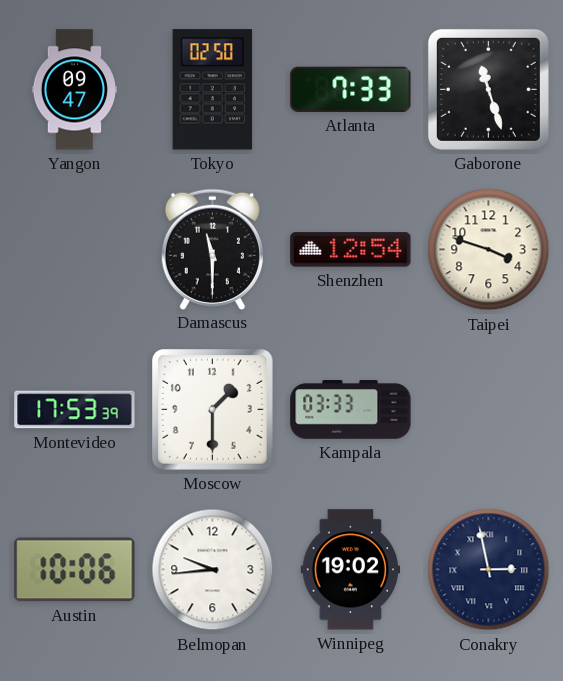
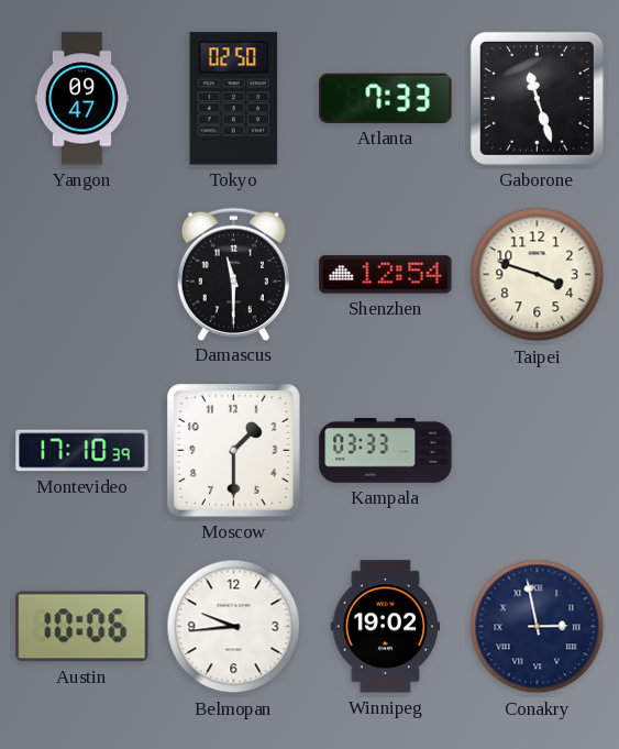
Montevideo: 17:53 -> 17:10 (82, 451)
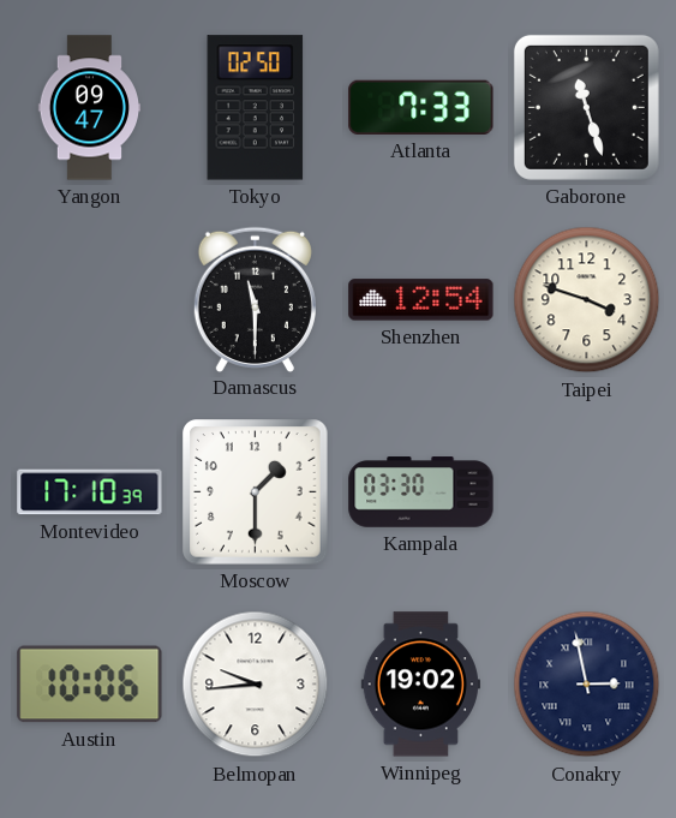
Kampala: 03:33 -> 03:30 (421, 492)
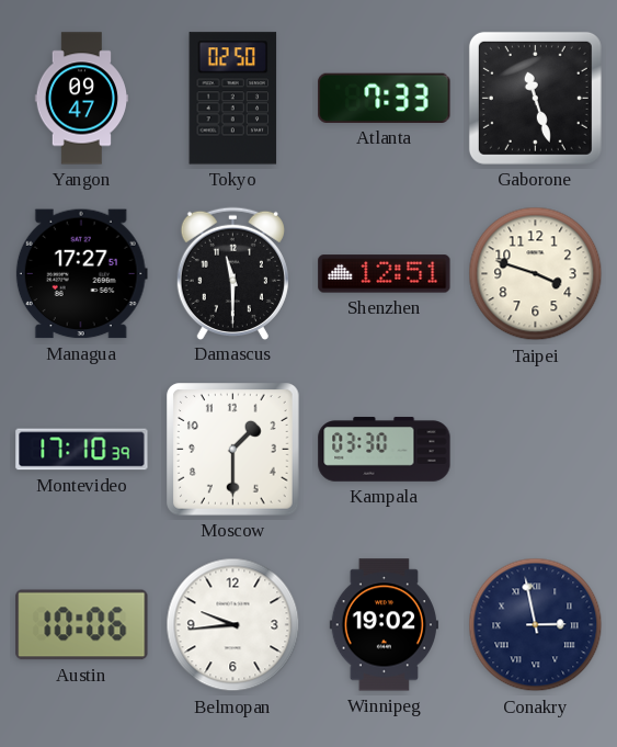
Managua: none -> 17:27 (81, 274)
Shenzhen: 12:54 -> 12:51 (385, 274)
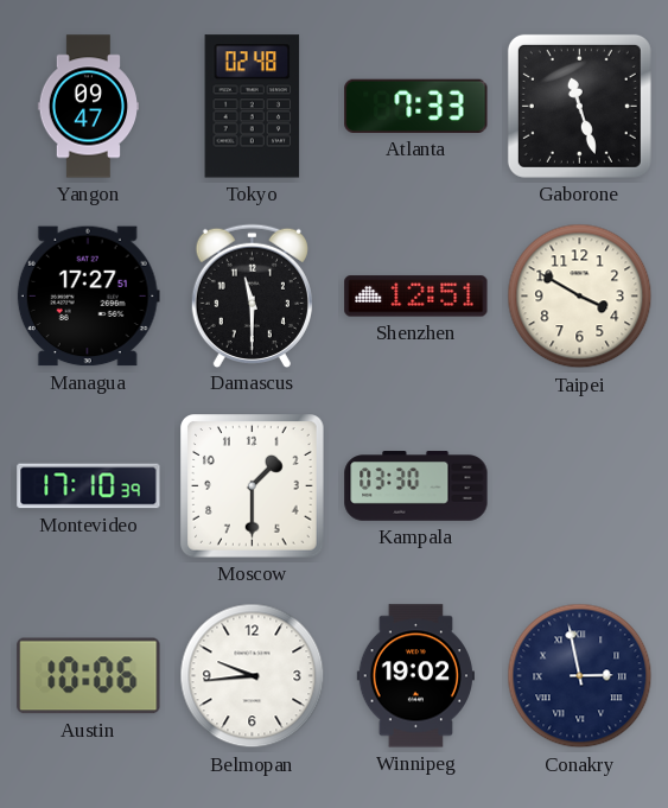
Tokyo: 02:50 -> 02:48 (253, 107)
Taipei: 3:48 -> 3:50 (580, 297)
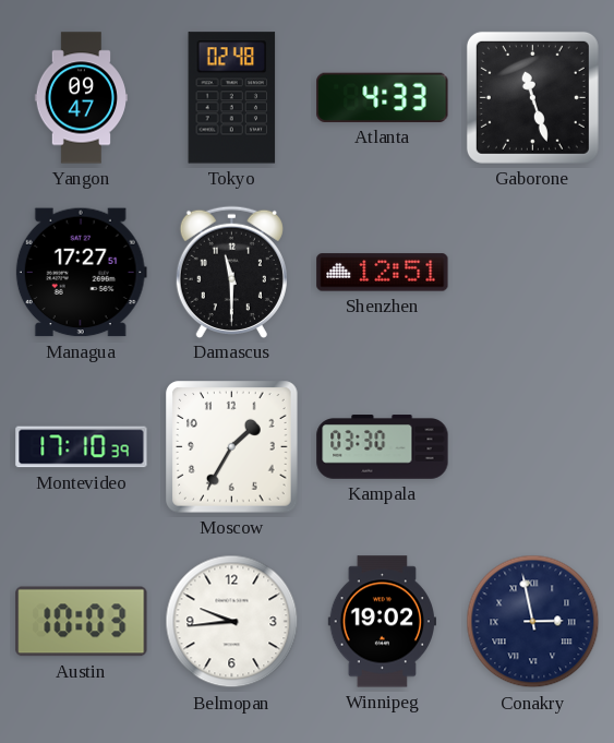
Atlanta: 7:33 -> 4:33 (383, 97)
Taipei: 3:50 -> none (580, 297)
Moscow: 1:30 -> 1:35 (232, 447)
Austin: 10:06 -> 10:03 (82, 622)
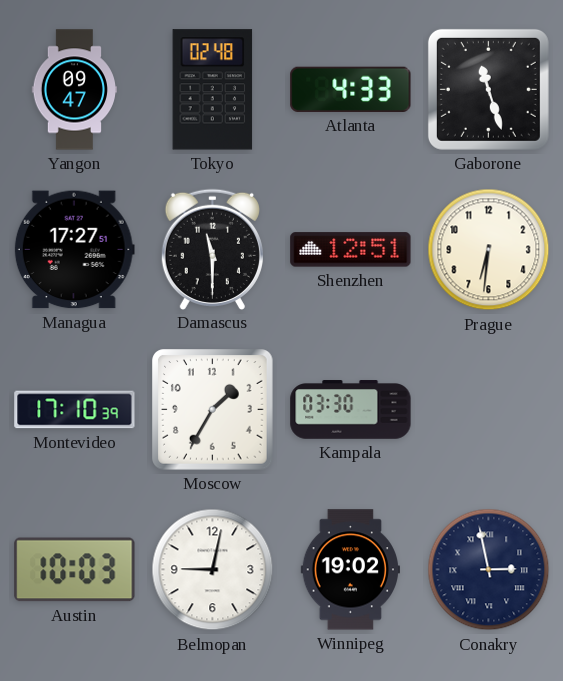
Prague: none -> 6:31 (489, 250)
Belmopan: 9:44 -> 9:02 (213, 570)
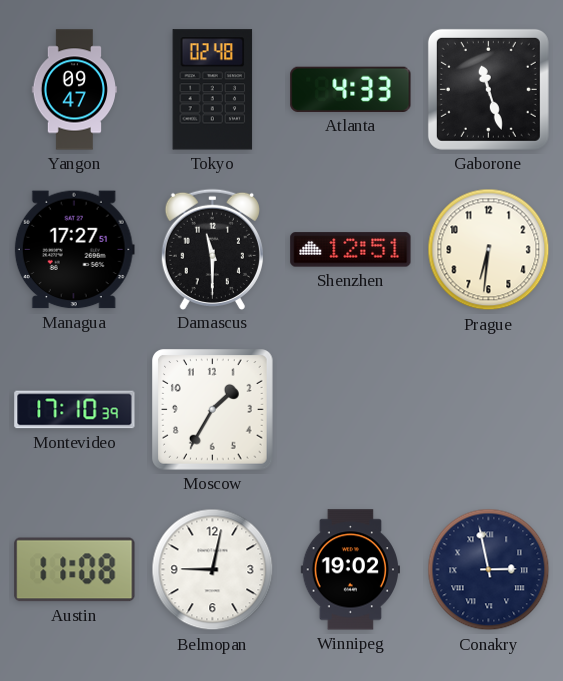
Kampala: 03:30 -> none (351, 410)
Austin: 10:03 -> 11:08 (75, 570)
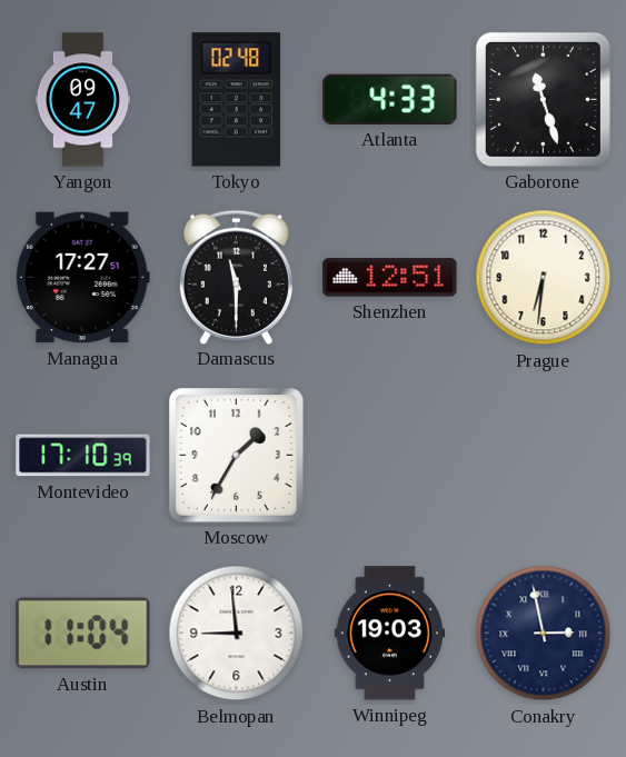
Austin: 11:08 -> 11:04 (83, 634)
Belmopan: 9:02 -> 8:59 (237, 634)
Winnipeg: 19:02 -> 19:03 (389, 634)
